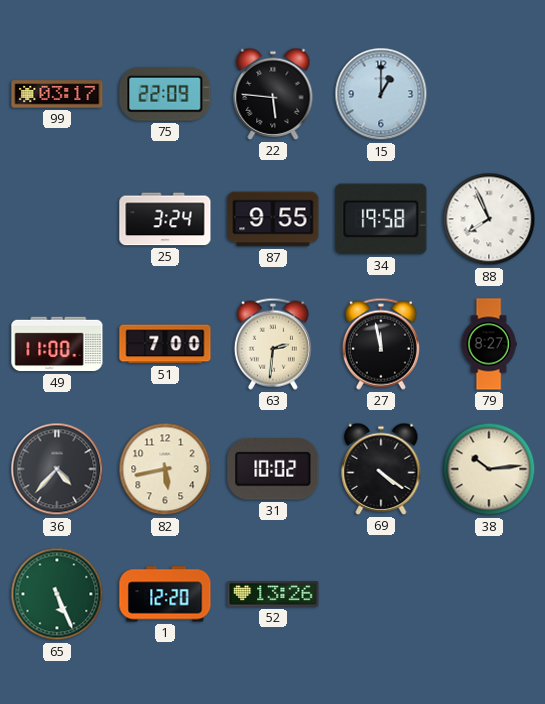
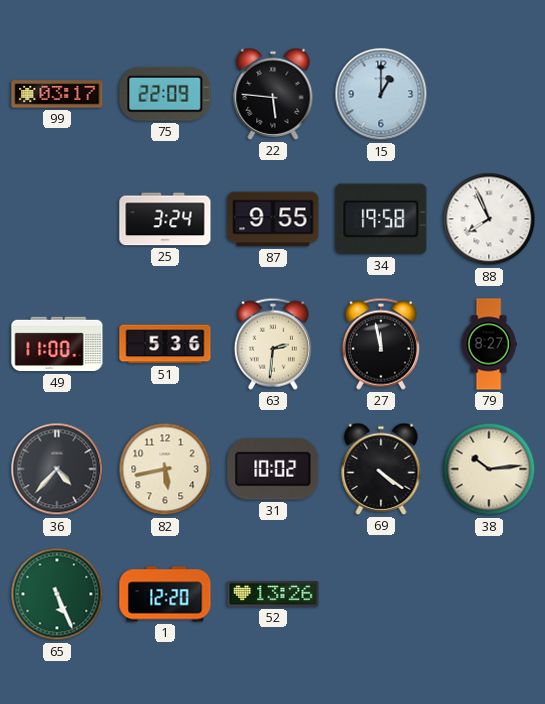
51: 7:00 -> 5:36 (165, 344)
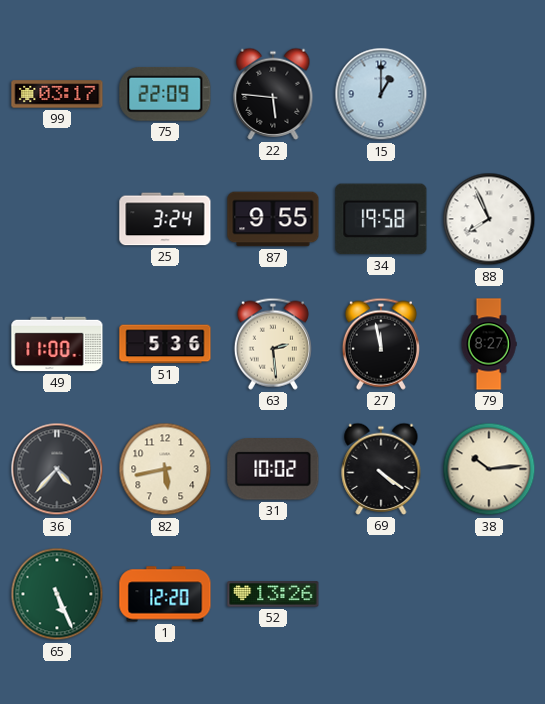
63: 2:31 -> 2:29 (273, 344)
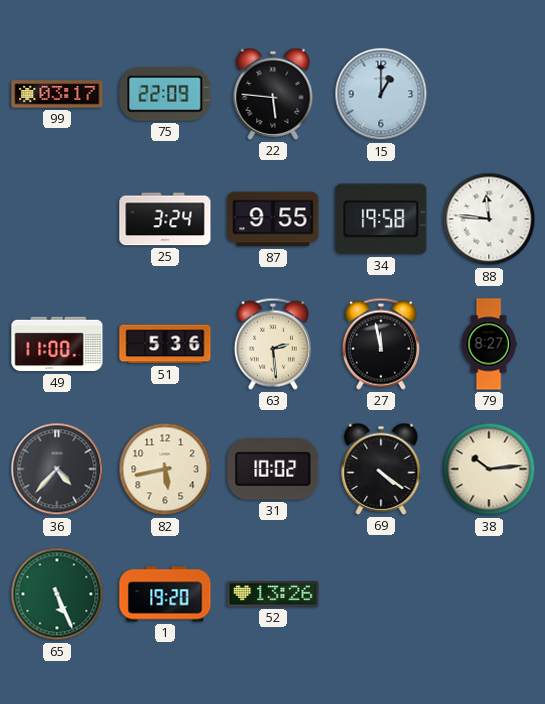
88: 7:56 -> 11:46 (489, 219)
1: 12:20 -> 19:20 (165, 594)
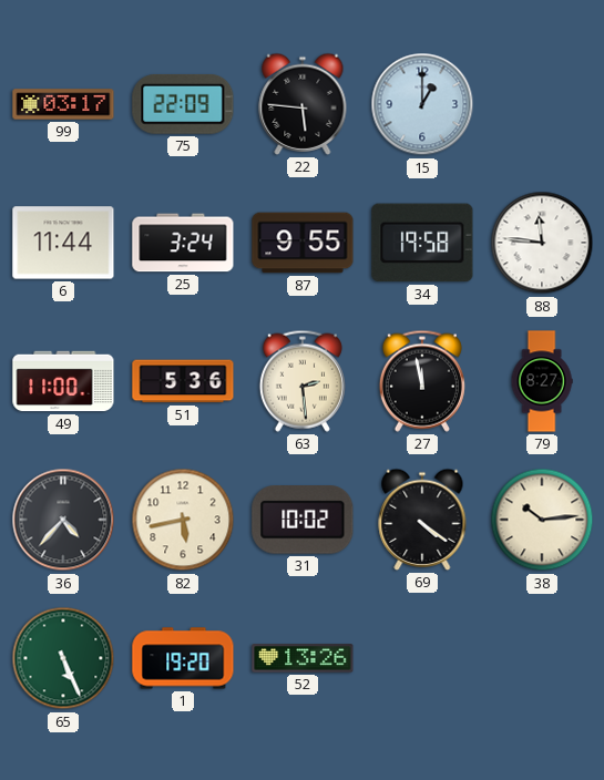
6: none -> 11:44 (63, 243)
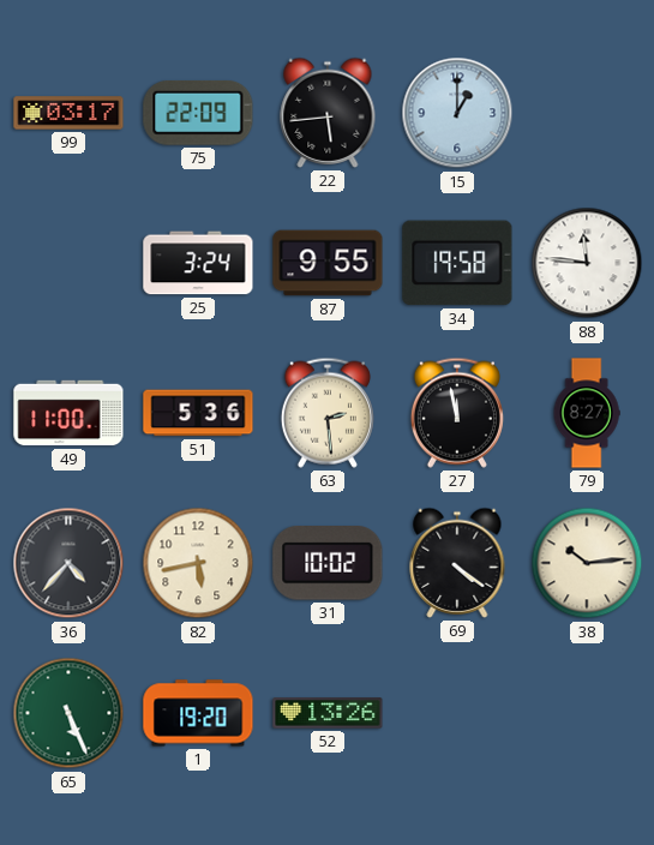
22: 5:46 -> 5:44 (328, 113)
6: 11:44 -> none (63, 243)
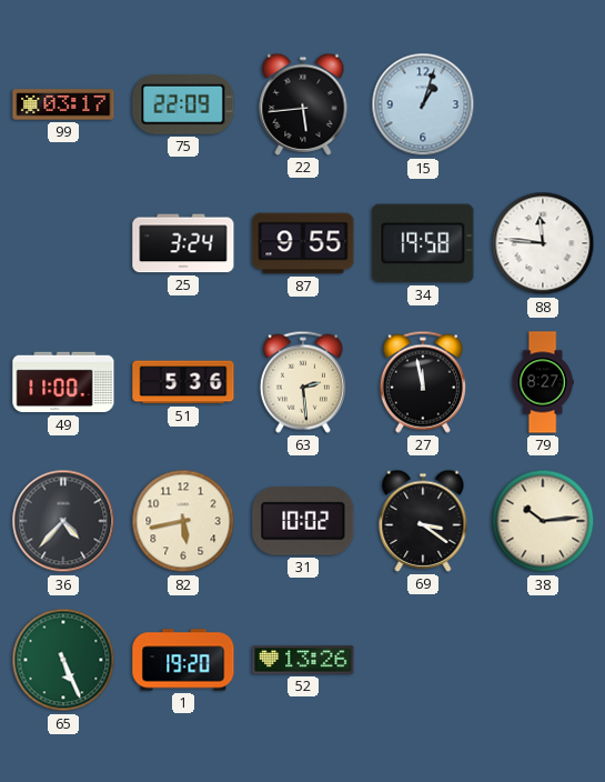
15: 1:00 -> 1:03 (423, 104)
69: 4:21 -> 3:21 (423, 521)
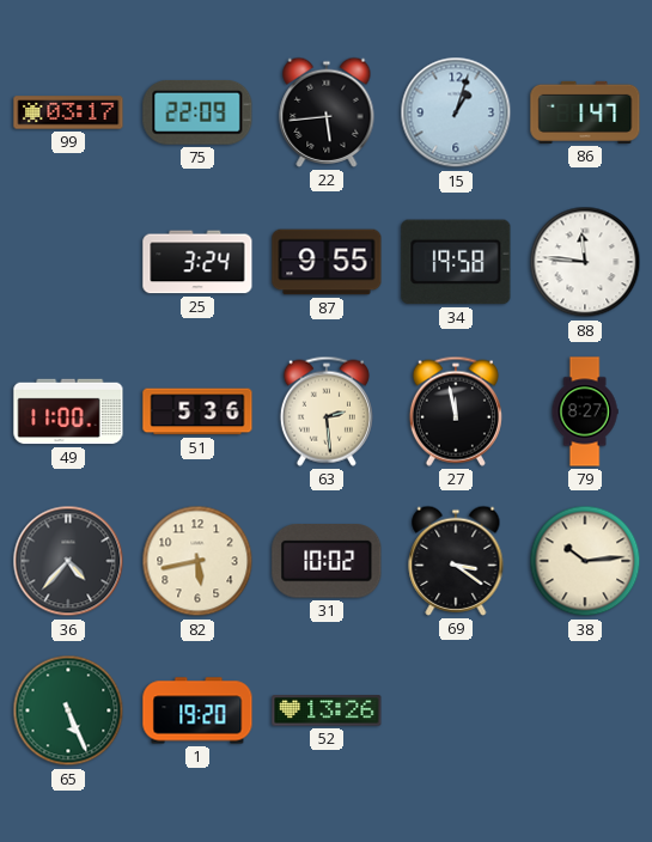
86: none -> 1:47 (585, 112)
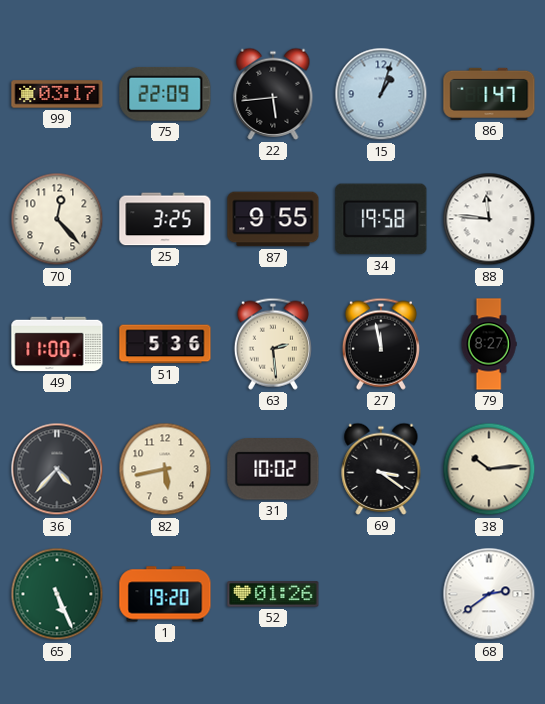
70: none -> 12:23 (57, 219)
25: 3:24 -> 3:25 (165, 219)
52: 13:26 -> 01:26 (273, 594)
68: none -> 2:39 (489, 594)
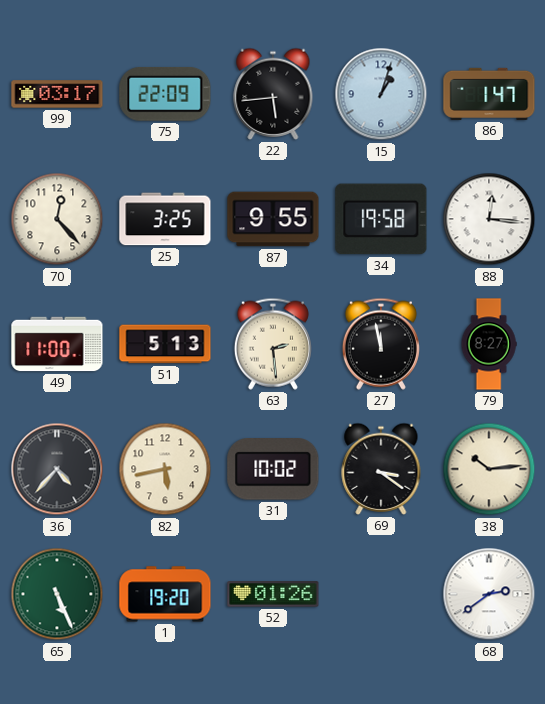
88: 11:46 -> 12:16 (489, 219)
51: 5:36 -> 5:13 (165, 344)
